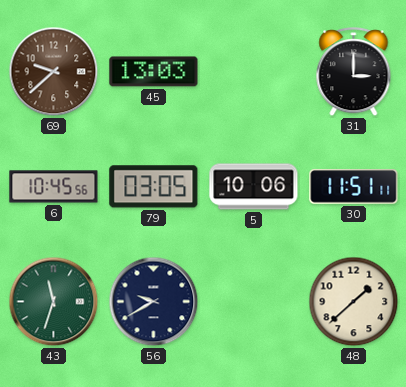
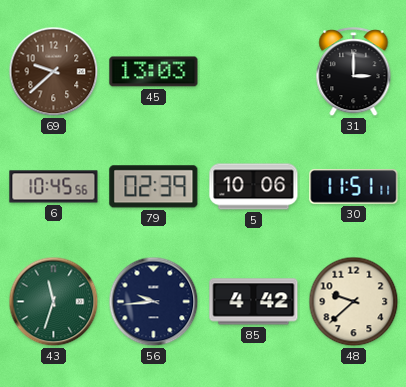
79: 03:05 -> 02:39 (154, 187)
56: 9:40 -> 9:44 (154, 302)
85: none -> 4:42 (254, 302)
48: 1:38 -> 9:38 (354, 302)
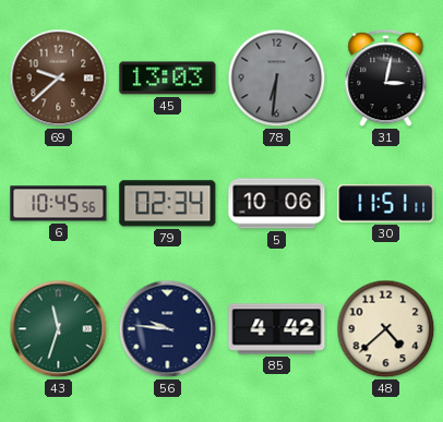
78: none -> 6:31 (277, 79)
31: 3:00 -> 3:02 (386, 79)
79: 02:39 -> 02:34 (168, 204)
56: 9:44 -> 9:46 (168, 329)
48: 9:38 -> 4:38 (386, 329)
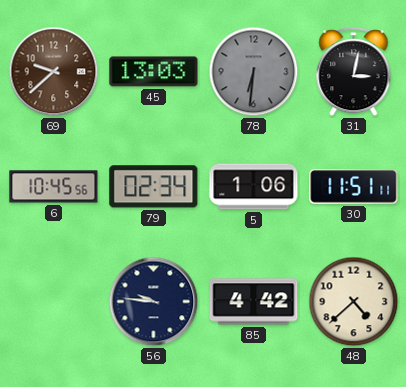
5: 10:06 -> 1:06 (254, 187)
43: 11:33 -> none (59, 329)
